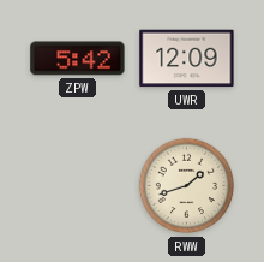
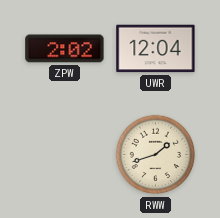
ZPW: 5:42 -> 2:02 (65, 49)
UWR: 12:09 -> 12:04 (156, 49)
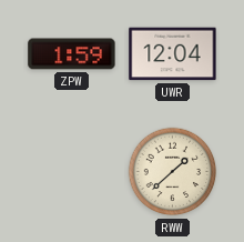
ZPW: 2:02 -> 1:59 (72, 54)
RWW: 1:42 -> 1:38 (173, 172)
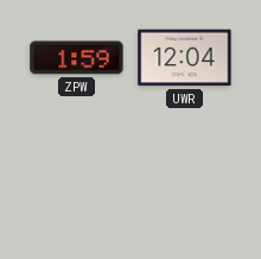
RWW: 1:38 -> none (173, 172)
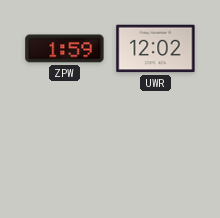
UWR: 12:04 -> 12:02 (156, 49)
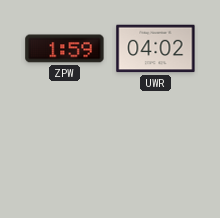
UWR: 12:02 -> 04:02 (156, 49)
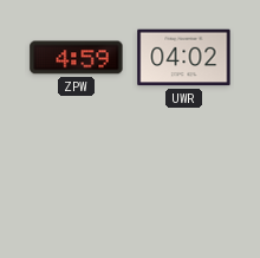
ZPW: 1:59 -> 4:59 (77, 58)
